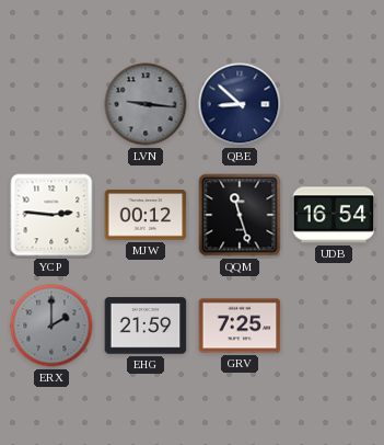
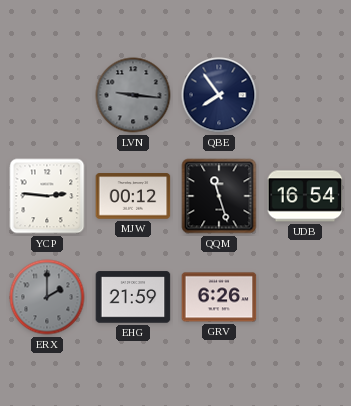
QBE: 8:52 -> 7:54 (219, 95)
GRV: 7:25 -> 6:26 (219, 297)
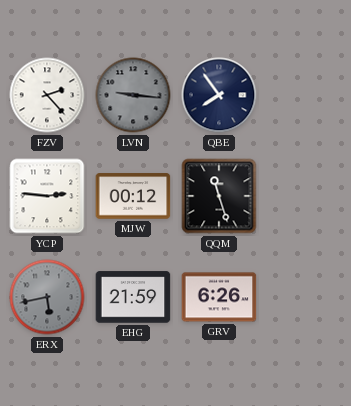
FZV: none -> 2:23 (47, 95)
UDB: 16:54 -> none (305, 196)
ERX: 2:00 -> 5:43 (47, 297)
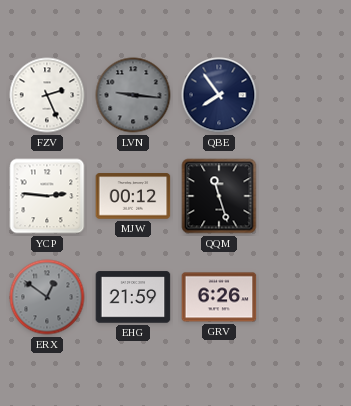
FZV: 2:23 -> 2:26 (47, 95)
ERX: 5:43 -> 12:51 (47, 297)
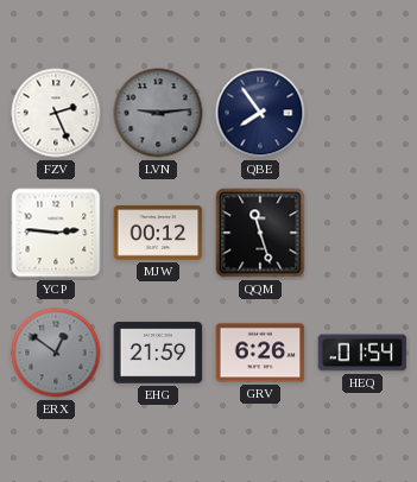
LVN: 9:16 -> 9:14 (158, 113)
HEQ: none -> 01:54 (362, 353)
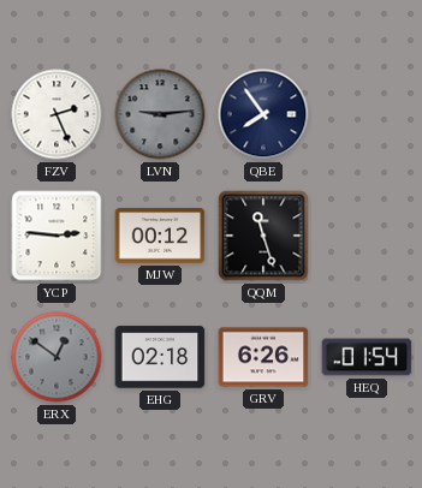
EHG: 21:59 -> 02:18 (160, 357)
